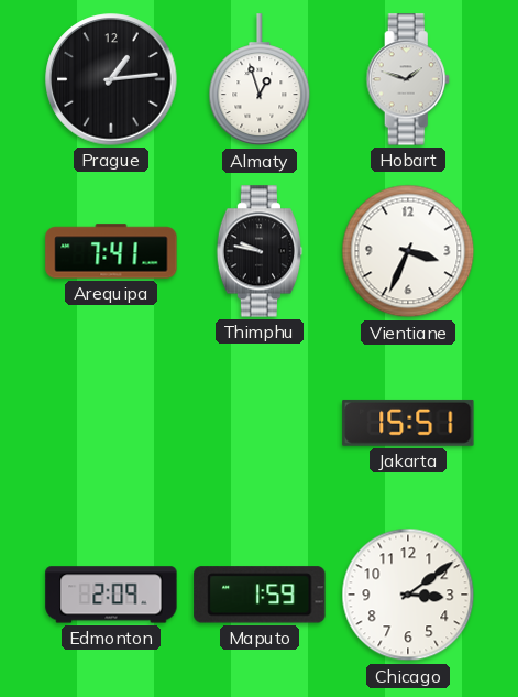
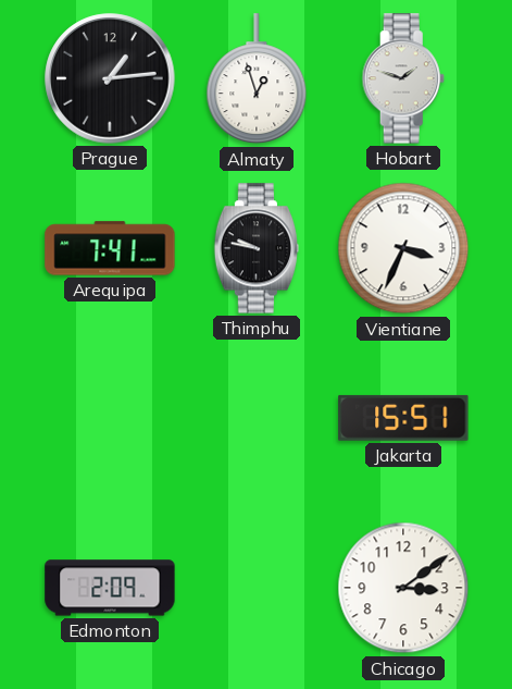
Maputo: 1:59 -> none (260, 595)
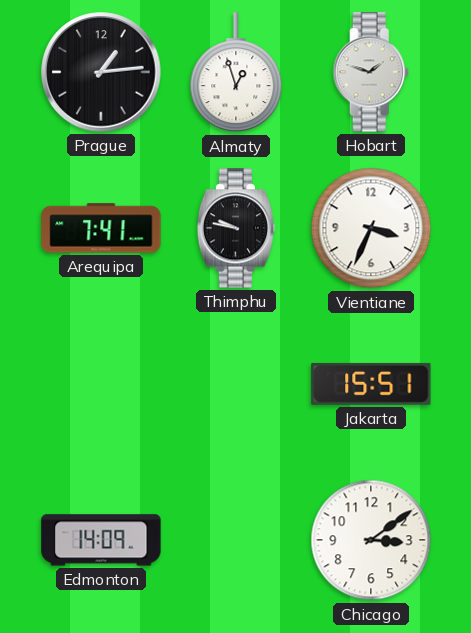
Edmonton: 2:09 -> 14:09 (101, 540)
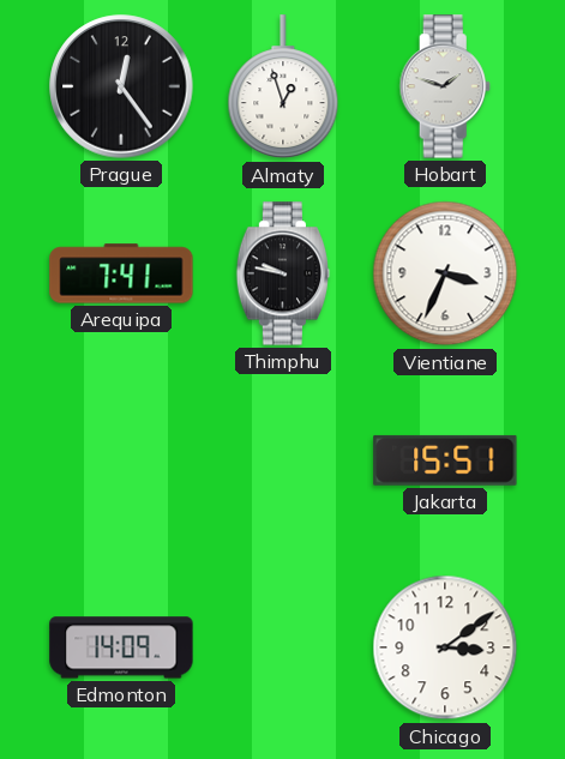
Prague: 1:14 -> 12:24 (121, 86)
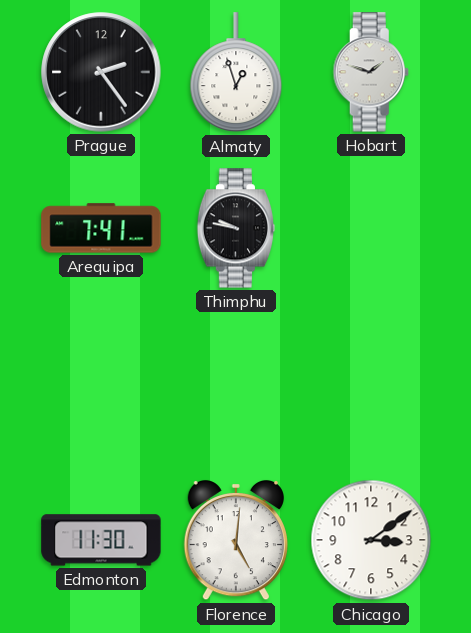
Prague: 12:24 -> 2:24 (101, 72)
Vientiane: 3:34 -> none (445, 273)
Jakarta: 15:51 -> none (445, 460)
Edmonton: 14:09 -> 11:30 (101, 540)
Florence: none -> 5:01 (236, 540)
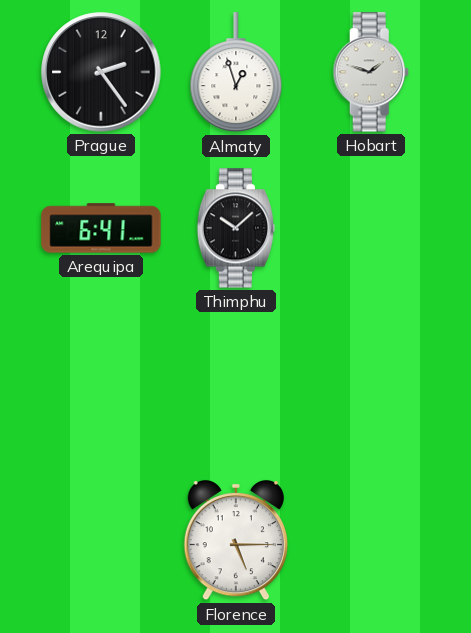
Arequipa: 7:41 -> 6:41 (101, 228)
Thimphu: 9:47 -> 10:08 (236, 228)
Edmonton: 11:30 -> none (101, 540)
Florence: 5:01 -> 5:15 (236, 540)
Chicago: 3:09 -> none (371, 540)
